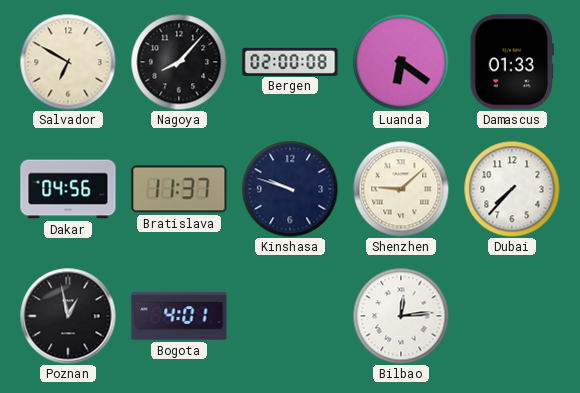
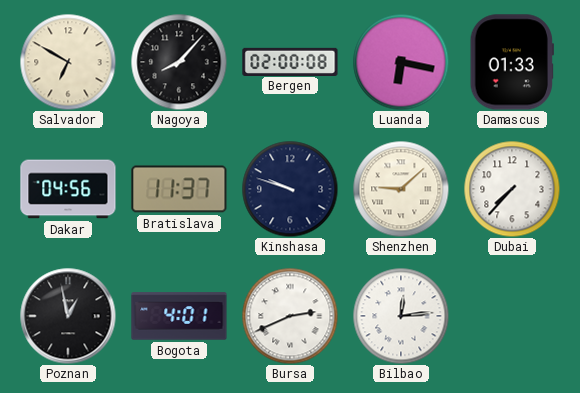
Luanda: 6:21 -> 6:17 (401, 62)
Bursa: none -> 2:41 (290, 316)
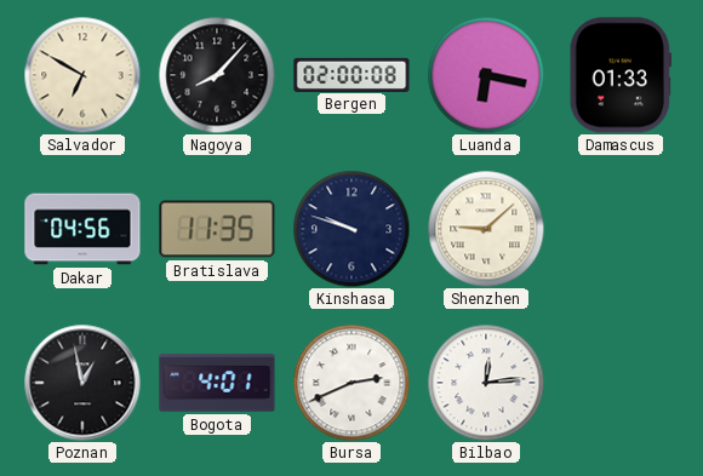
Bratislava: 11:37 -> 11:35 (217, 229)
Dubai: 7:37 -> none (512, 189)
